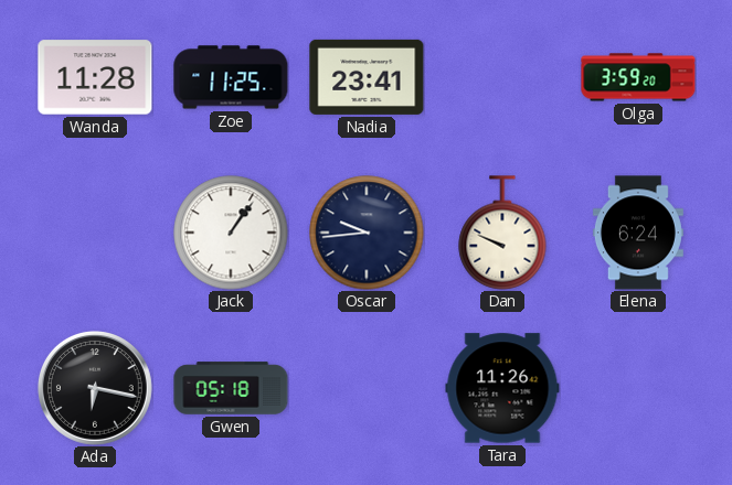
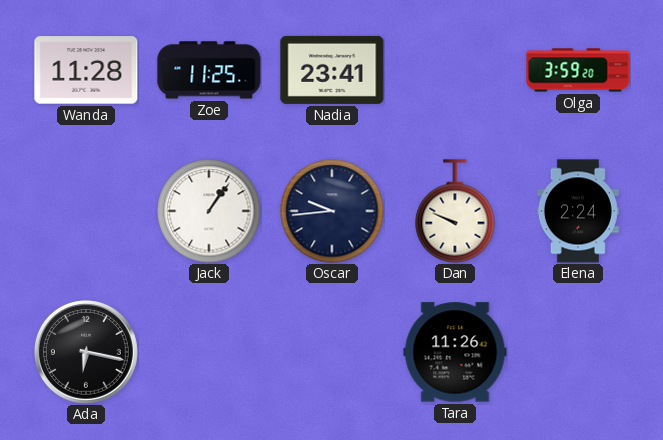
Elena: 6:24 -> 2:24 (578, 211)
Gwen: 05:18 -> none (231, 388)
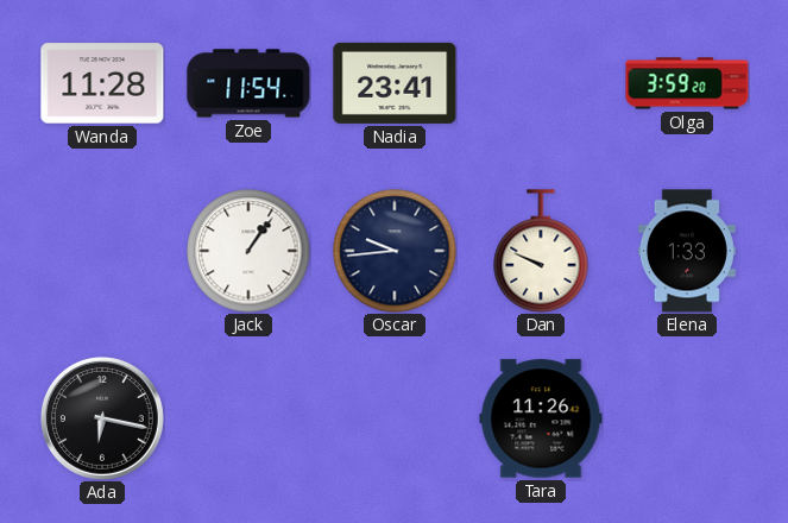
Zoe: 11:25 -> 11:54 (248, 83)
Elena: 2:24 -> 1:33 (687, 251)
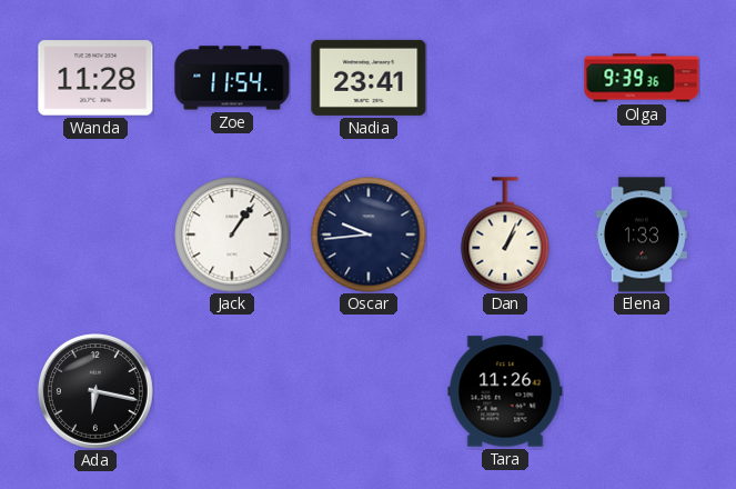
Olga: 3:59 -> 9:39 (642, 78)
Dan: 9:49 -> 1:04 (505, 234)
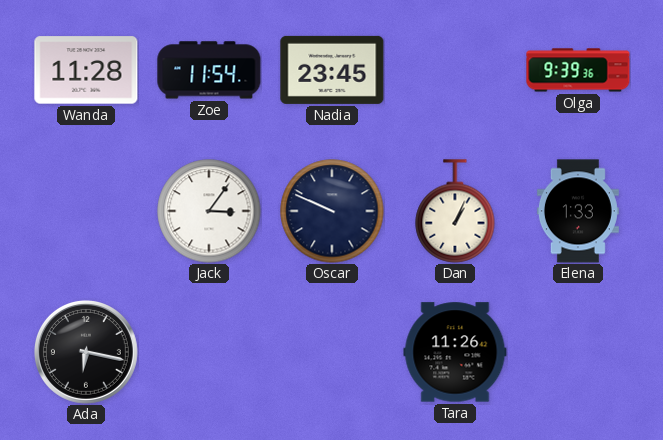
Nadia: 23:41 -> 23:45 (332, 70)
Jack: 1:06 -> 3:06 (209, 211)
Oscar: 9:44 -> 9:49 (332, 211)
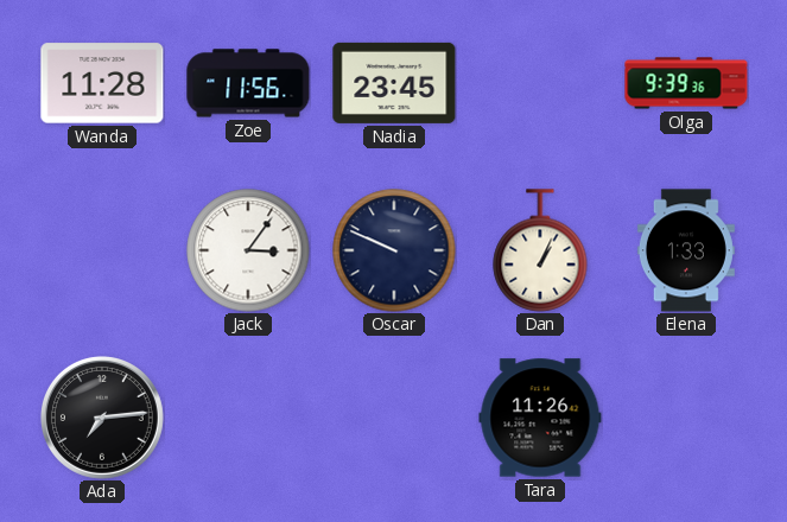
Zoe: 11:54 -> 11:56 (248, 83)
Ada: 6:17 -> 7:14 (102, 418)
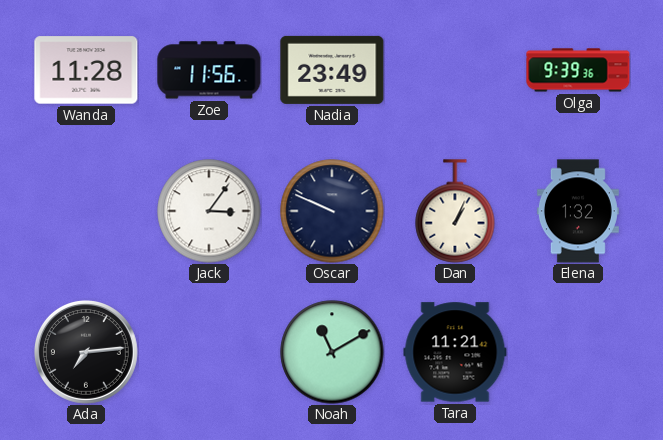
Nadia: 23:45 -> 23:49 (332, 70)
Elena: 1:33 -> 1:32 (578, 211)
Noah: none -> 11:10 (332, 352)
Tara: 11:26 -> 11:21 (455, 352)
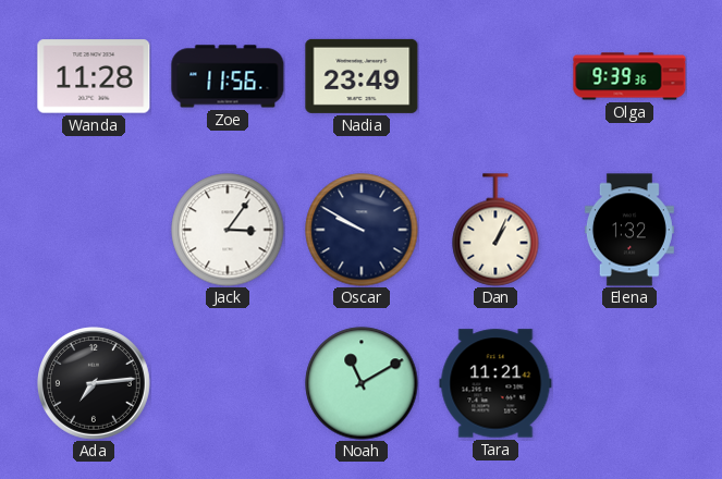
Oscar: 9:49 -> 9:50 (362, 230)
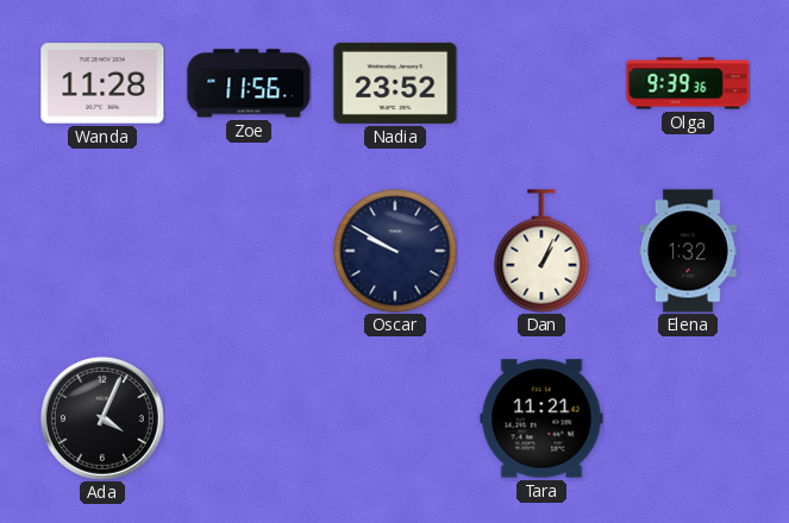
Nadia: 23:49 -> 23:52 (395, 83)
Jack: 3:06 -> none (228, 230)
Ada: 7:14 -> 4:04 (102, 418)
Noah: 11:10 -> none (362, 383)
